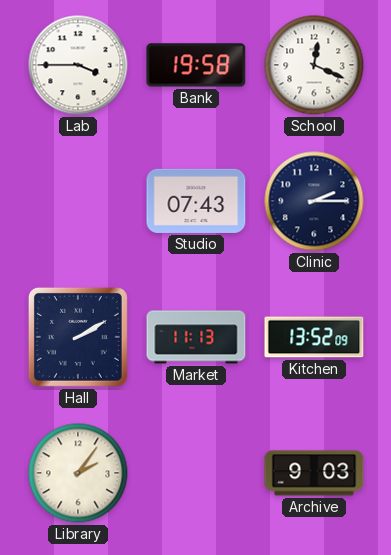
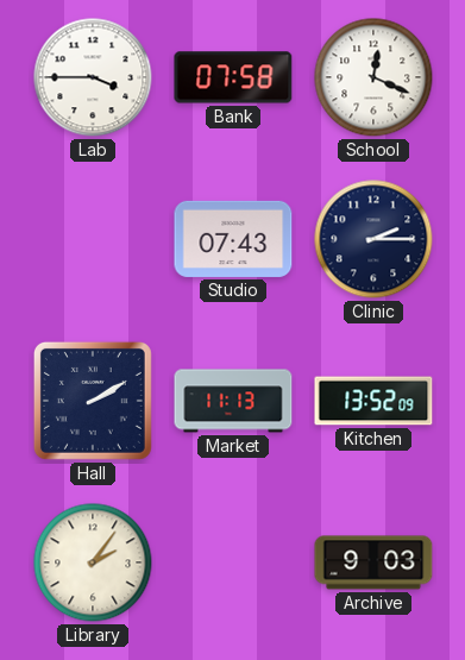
Bank: 19:58 -> 07:58 (233, 77)
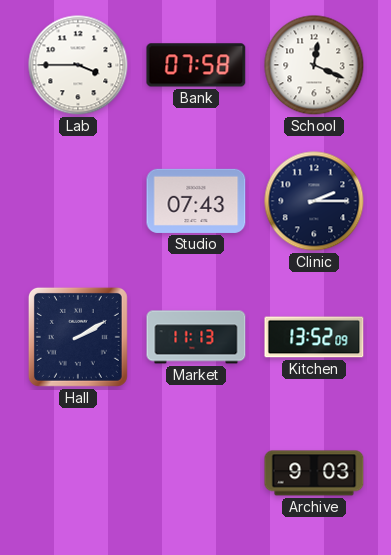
Library: 2:06 -> none (93, 562)
